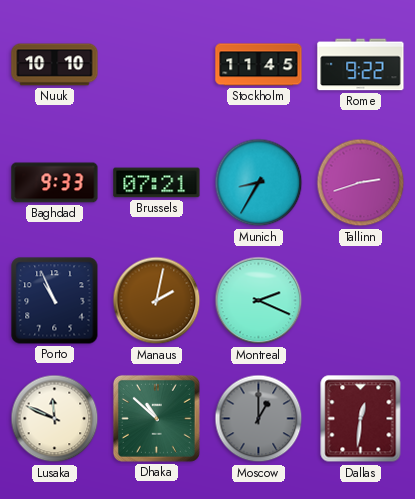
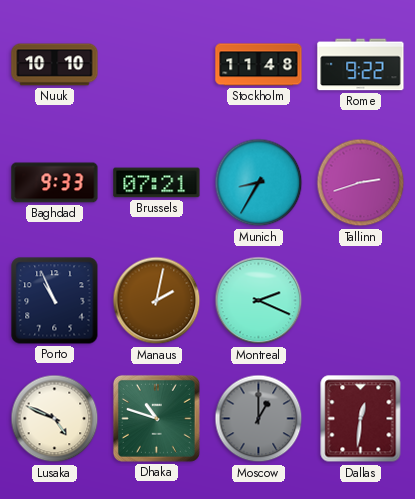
Stockholm: 11:45 -> 11:48 (259, 65)
Lusaka: 11:49 -> 4:49 (55, 419)
Dhaka: 10:52 -> 10:48 (156, 418)
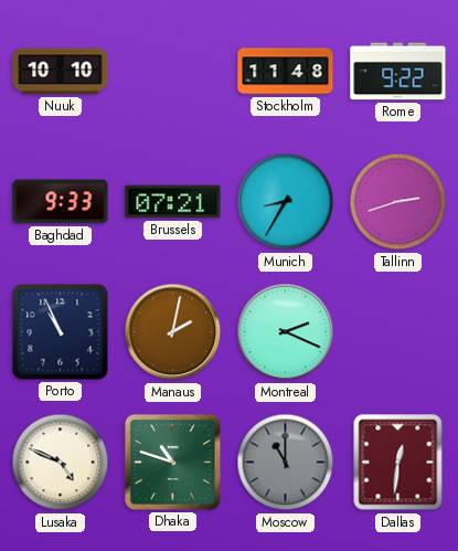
Moscow: 1:00 -> 11:00 (286, 463)
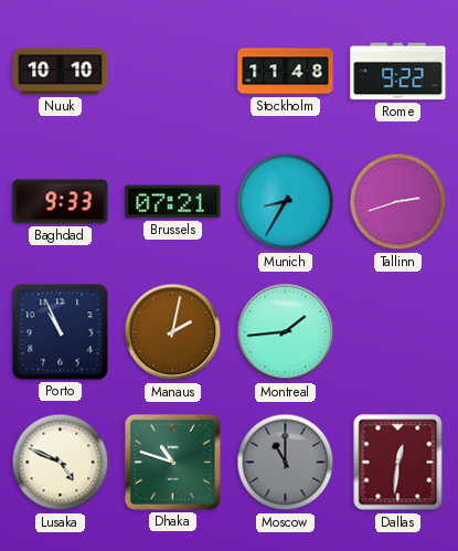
Montreal: 2:19 -> 1:44 (286, 332)
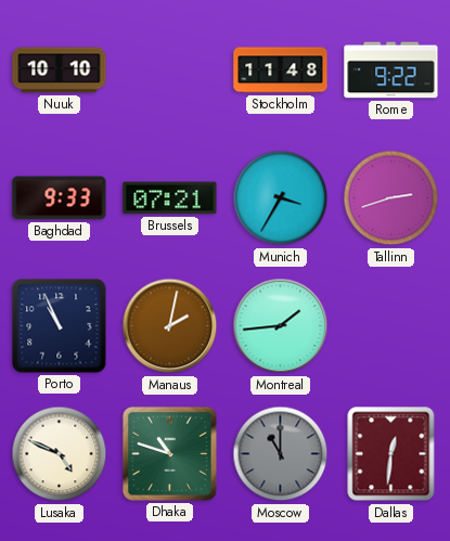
Munich: 8:35 -> 3:35 (281, 198)
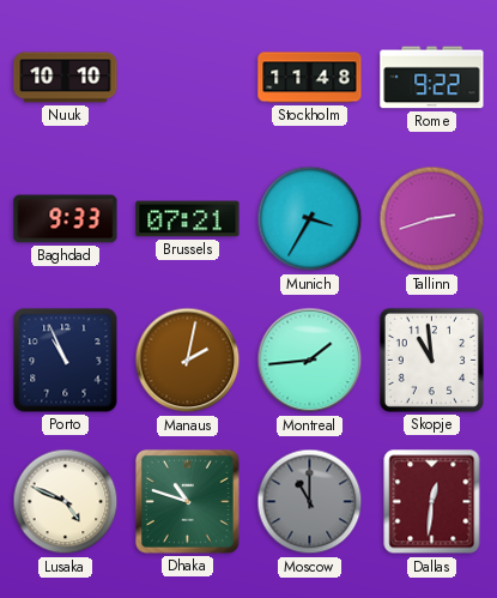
Skopje: none -> 10:59 (431, 360)
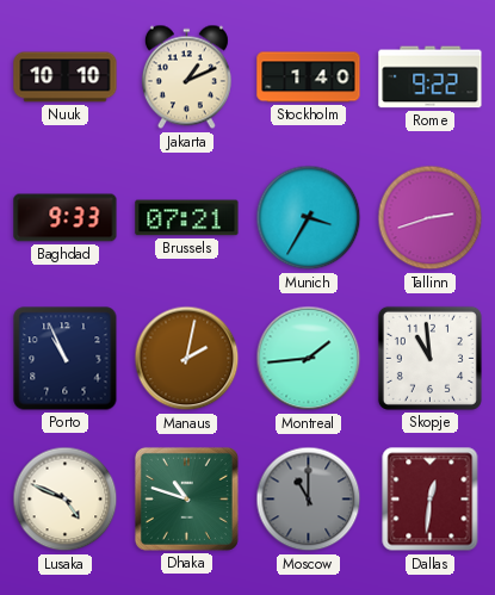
Jakarta: none -> 1:11 (186, 78)
Stockholm: 11:48 -> 1:40 (309, 78)
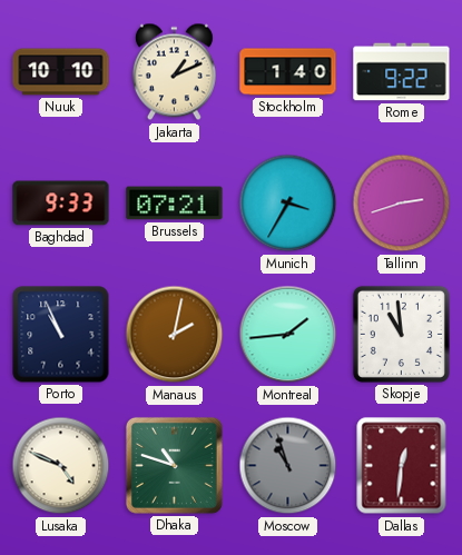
Moscow: 11:00 -> 10:57 (288, 466)
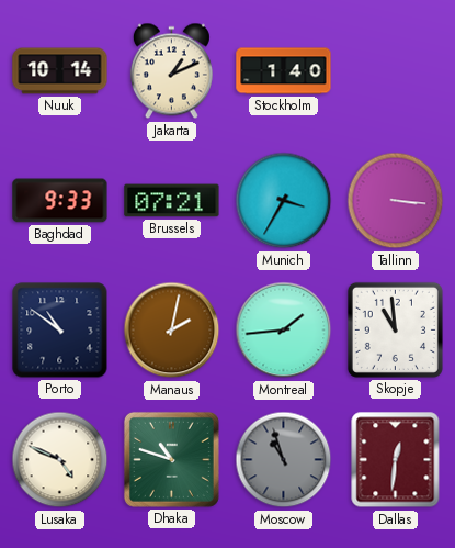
Nuuk: 10:10 -> 10:14 (60, 71)
Rome: 9:22 -> none (402, 72)
Tallinn: 2:42 -> 3:16 (396, 201)
Porto: 10:56 -> 10:51 (60, 331)
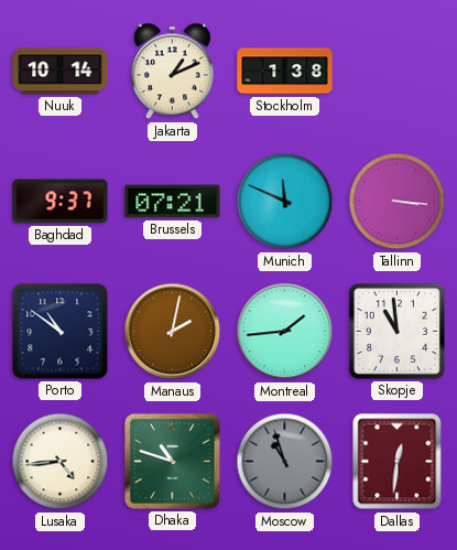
Stockholm: 1:40 -> 1:38 (285, 72)
Baghdad: 9:33 -> 9:37 (61, 202)
Munich: 3:35 -> 11:49 (285, 202)
Lusaka: 4:49 -> 4:44 (61, 462)
